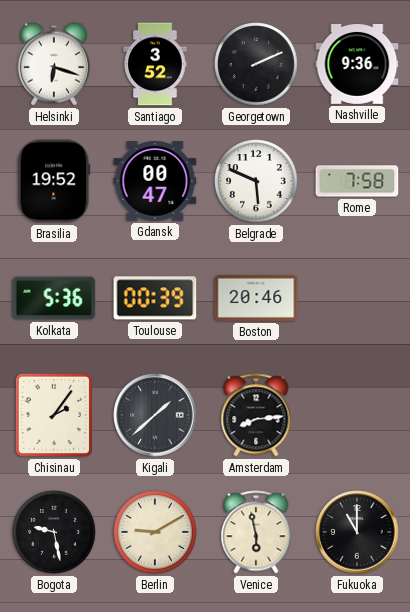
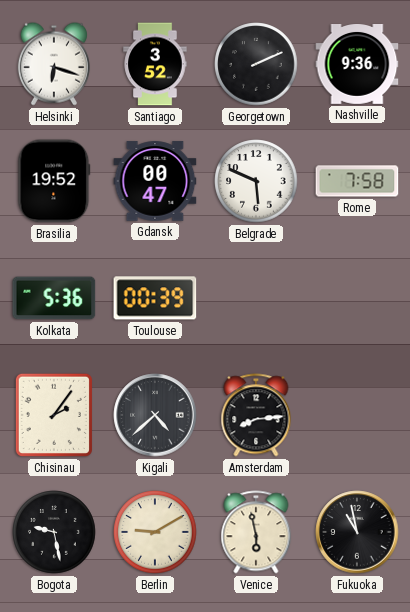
Boston: 20:46 -> none (256, 298)
Kigali: 1:38 -> 4:38 (155, 415)
Fukuoka: 11:00 -> 10:58 (357, 532)
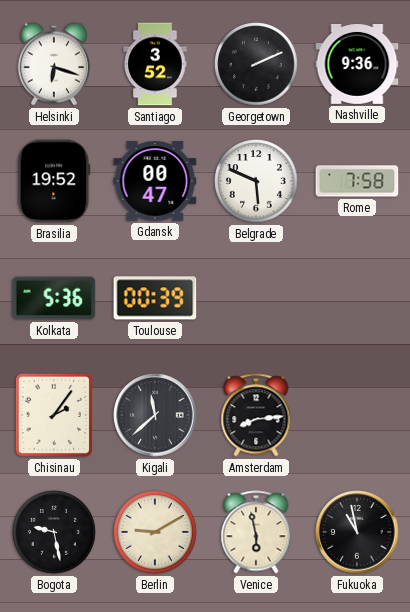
Kigali: 4:38 -> 11:38 (155, 415)
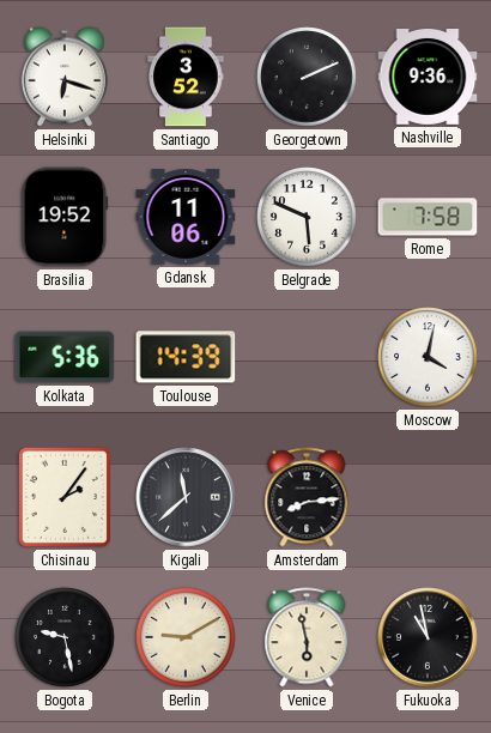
Gdansk: 00:47 -> 11:06 (186, 217)
Toulouse: 00:39 -> 14:39 (186, 357)
Moscow: none -> 4:02 (428, 357)
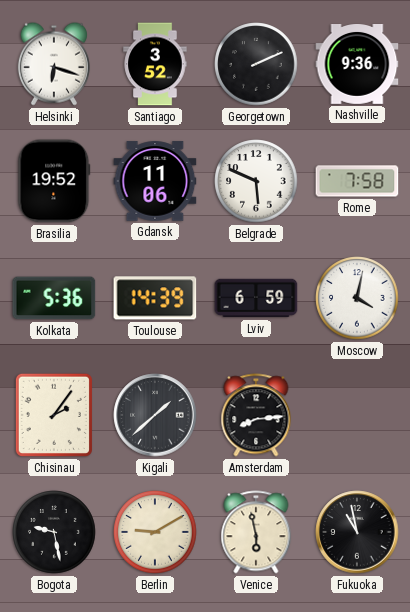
Lviv: none -> 6:59 (256, 298)
Kigali: 11:38 -> 1:38 (155, 415)
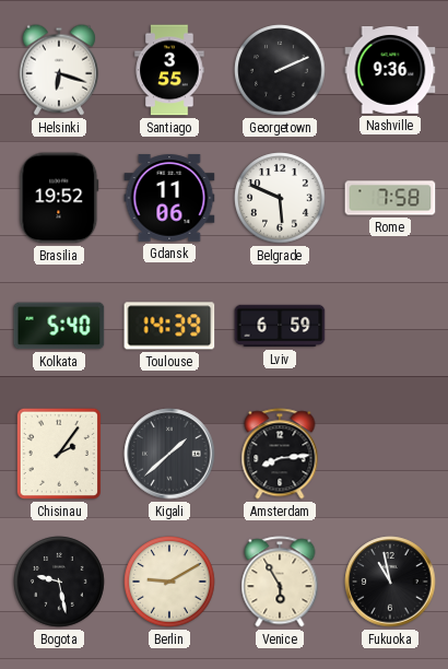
Santiago: 3:52 -> 3:55 (169, 70)
Kolkata: 5:36 -> 5:40 (59, 326)
Moscow: 4:02 -> none (357, 298)
Venice: 5:58 -> 5:55 (280, 582)
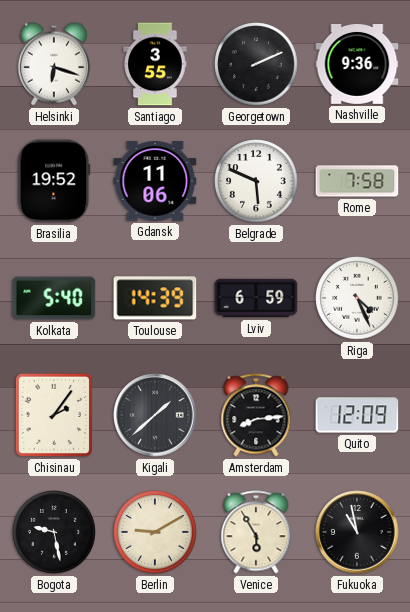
Riga: none -> 4:26 (357, 298)
Quito: none -> 12:09 (357, 415)
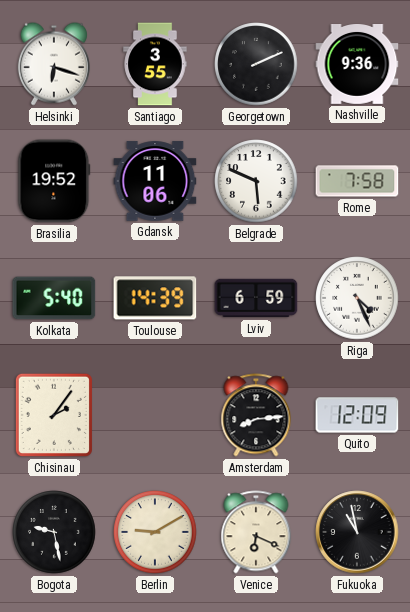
Kigali: 1:38 -> none (155, 415)
Venice: 5:55 -> 6:19 (256, 532)
